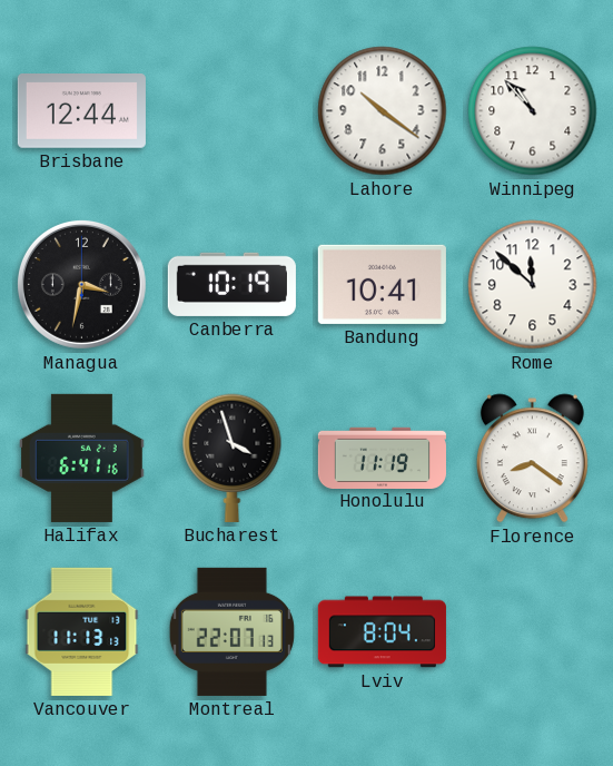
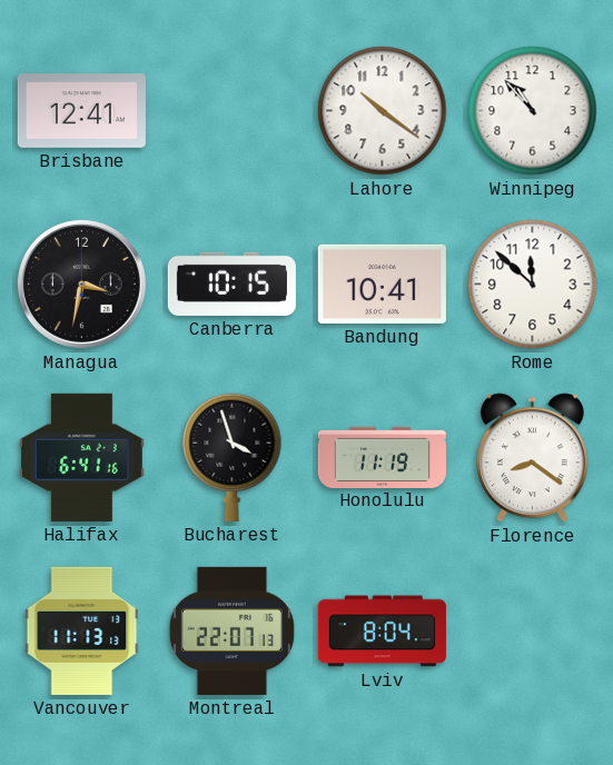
Brisbane: 12:44 -> 12:41 (81, 111)
Canberra: 10:19 -> 10:15 (231, 284)
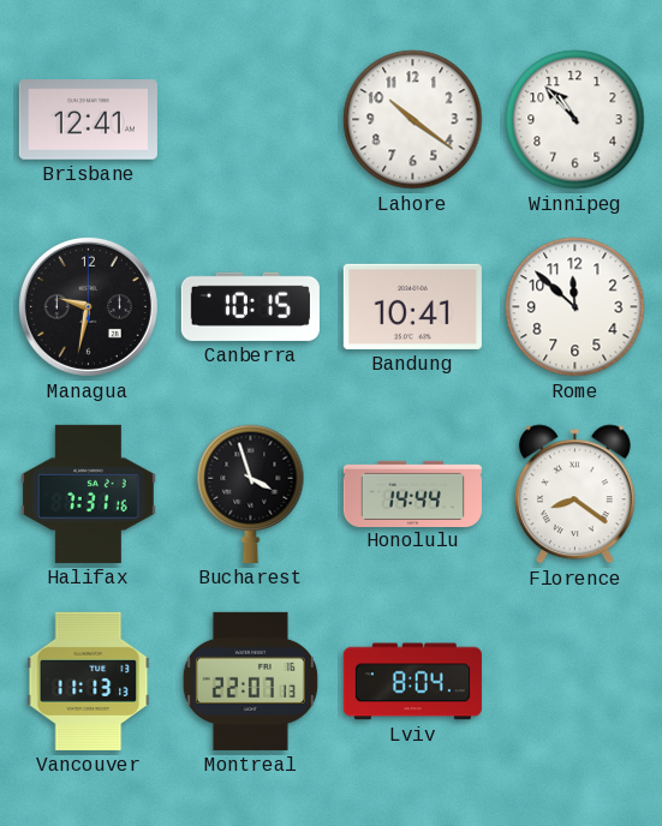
Managua: 3:32 -> 9:32 (88, 306)
Halifax: 6:41 -> 7:31 (88, 493)
Honolulu: 11:19 -> 14:44 (412, 493)
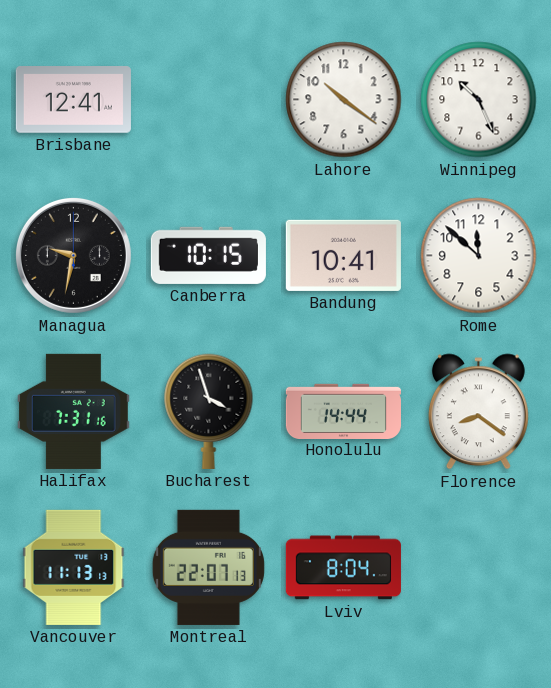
Winnipeg: 10:53 -> 10:26 (479, 100)
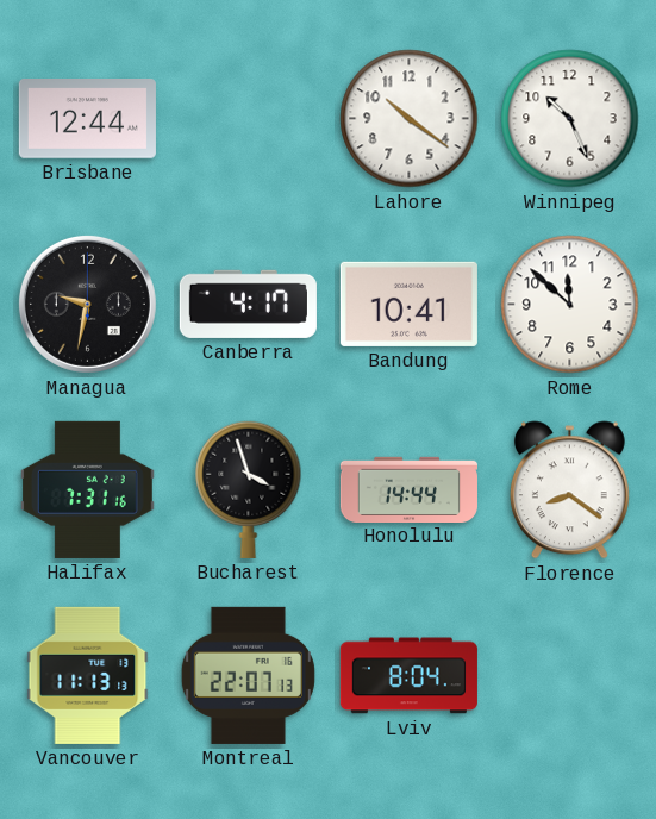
Brisbane: 12:41 -> 12:44 (87, 119)
Canberra: 10:15 -> 4:17 (248, 304)
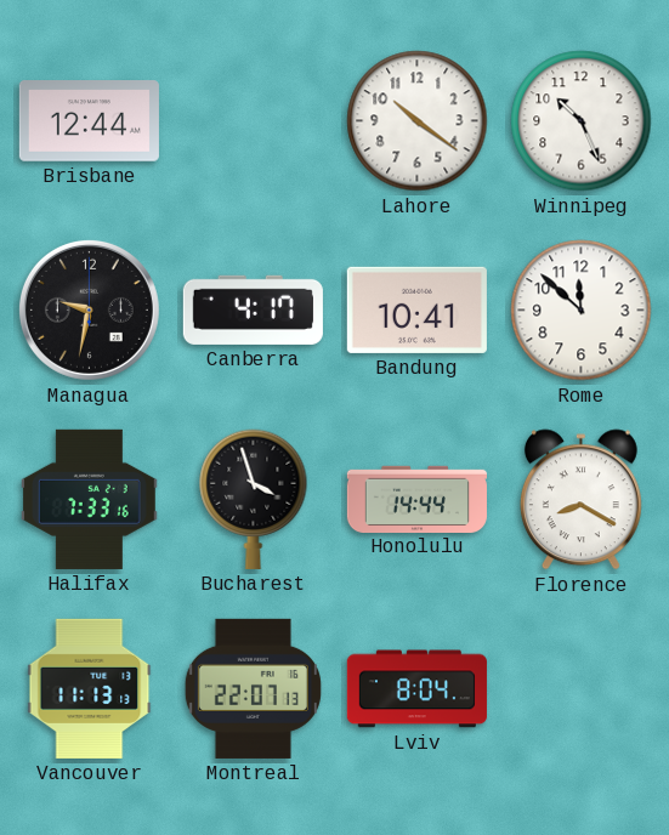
Halifax: 7:31 -> 7:33 (89, 499)
Florence: 8:21 -> 8:20 (580, 500)
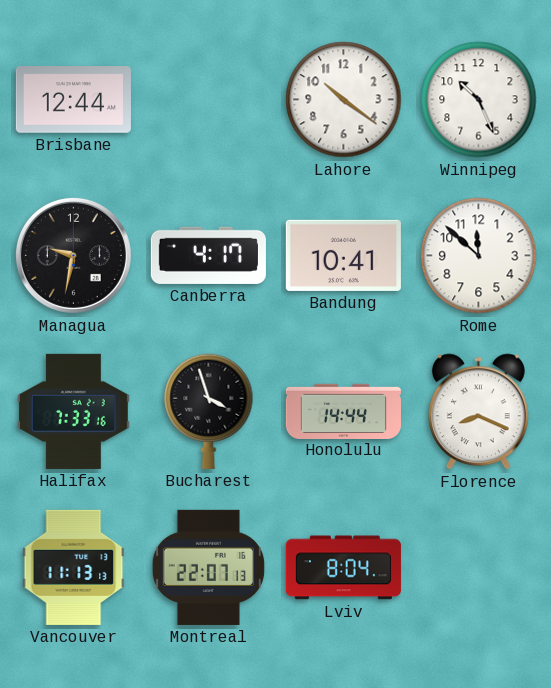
Florence: 8:20 -> 8:19 (478, 412)
